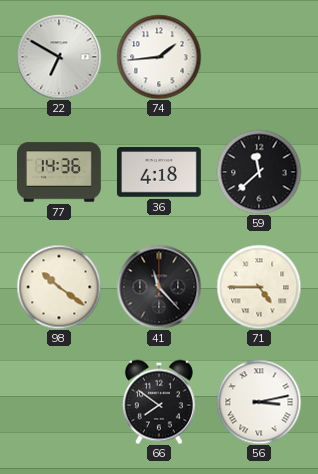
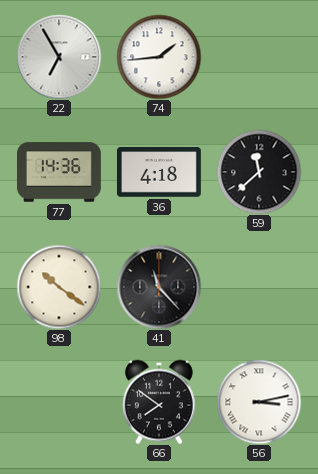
22: 6:50 -> 6:55 (59, 57)
71: 4:45 -> none (259, 287)
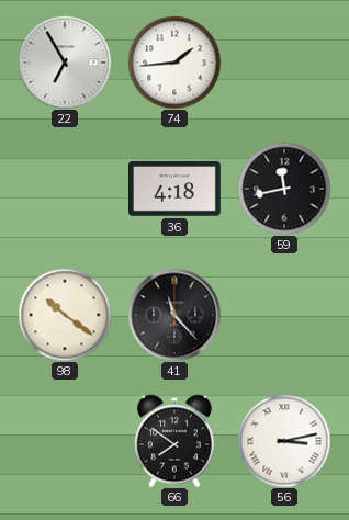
77: 14:36 -> none (60, 172)
59: 11:38 -> 11:43 (284, 189)
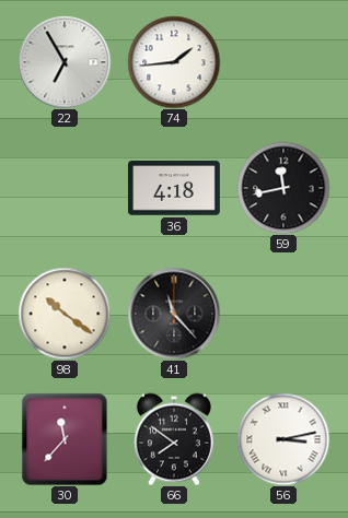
30: none -> 11:37 (65, 439)
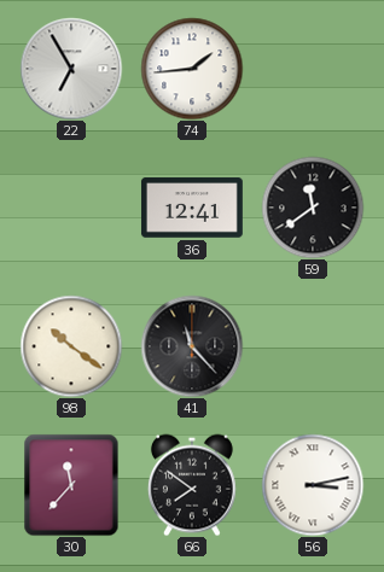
36: 4:18 -> 12:41 (192, 208)
59: 11:43 -> 11:39 (313, 208)
